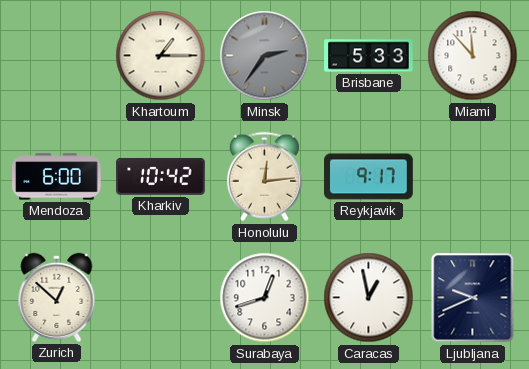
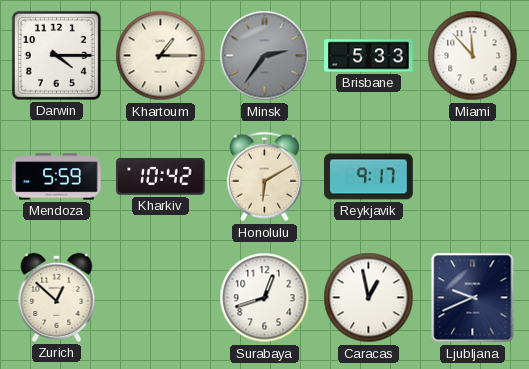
Darwin: none -> 4:15 (56, 55)
Mendoza: 6:00 -> 5:59 (57, 177)
Honolulu: 12:14 -> 6:10 (264, 177)
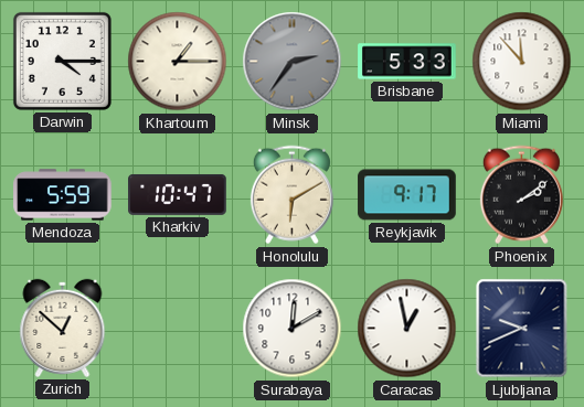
Kharkiv: 10:42 -> 10:47 (178, 194)
Phoenix: none -> 2:09 (521, 195)
Surabaya: 12:42 -> 12:10 (293, 329)
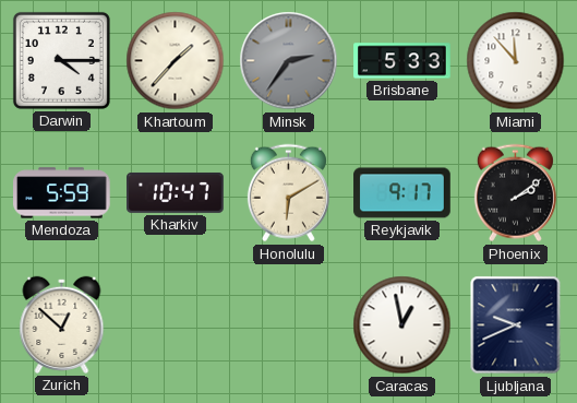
Khartoum: 1:15 -> 1:37 (176, 61)
Surabaya: 12:10 -> none (293, 329)
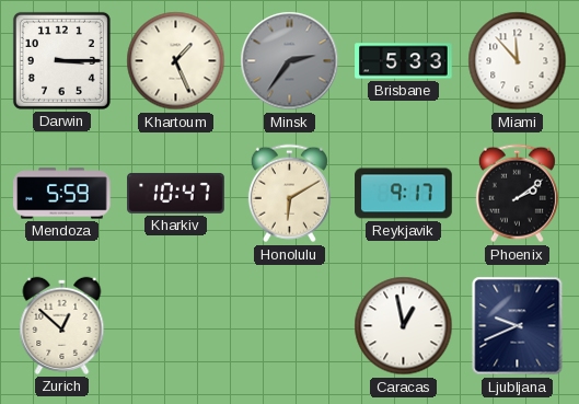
Darwin: 4:15 -> 3:15 (61, 60)
Khartoum: 1:37 -> 1:26 (176, 61)
